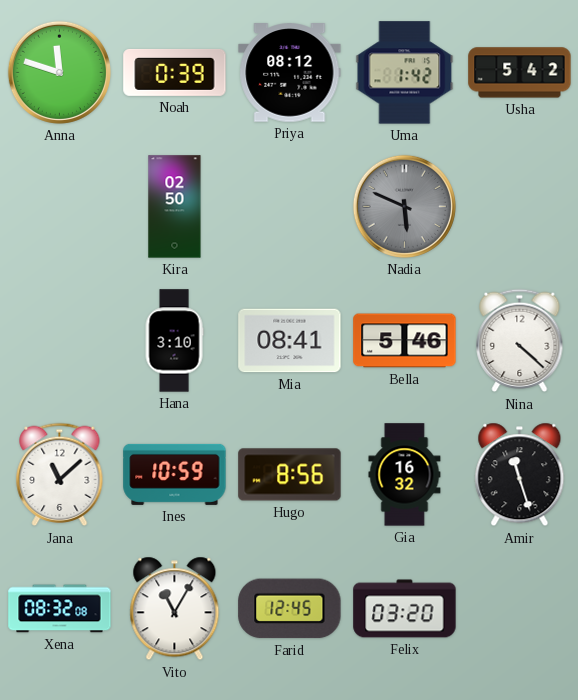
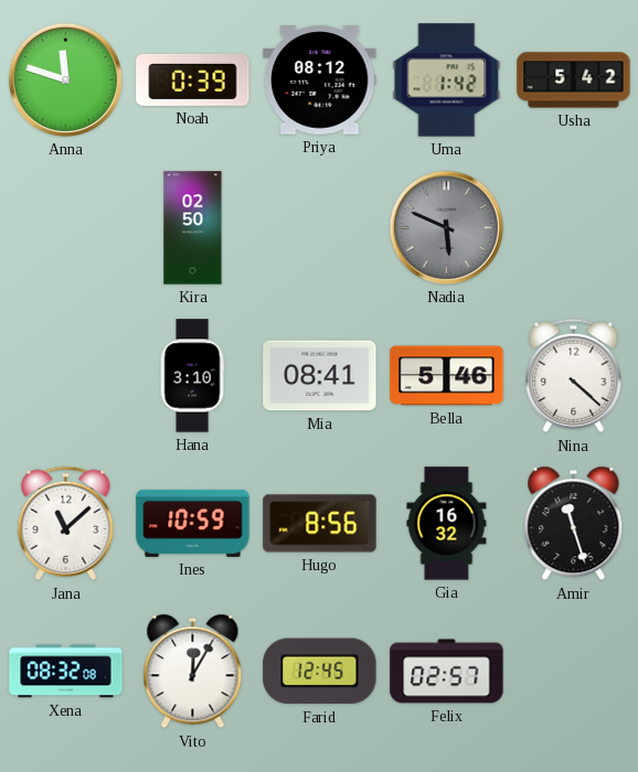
Vito: 11:05 -> 12:05 (193, 672)
Felix: 03:20 -> 02:57 (447, 672)
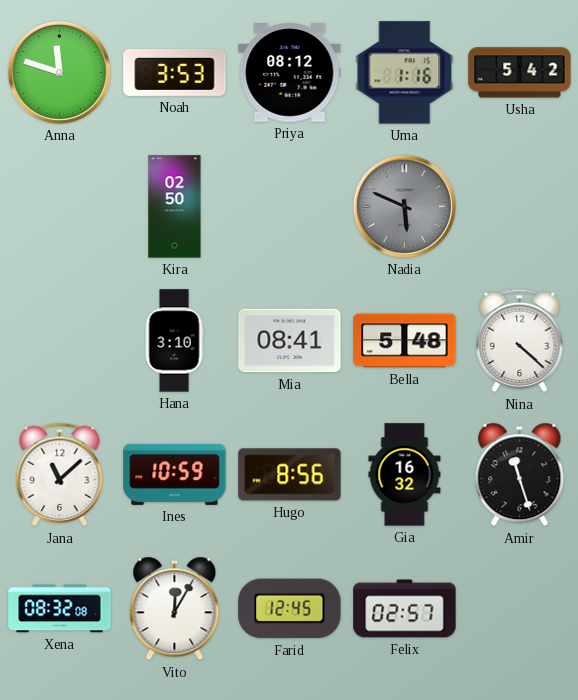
Noah: 0:39 -> 3:53 (175, 72)
Uma: 1:42 -> 1:16 (405, 73)
Bella: 5:46 -> 5:48 (405, 341)
